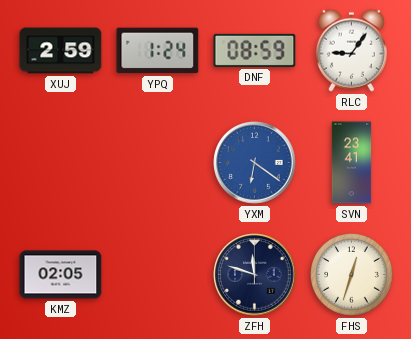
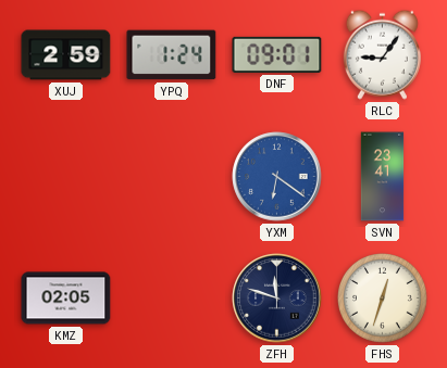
DNF: 08:59 -> 09:01 (277, 54)
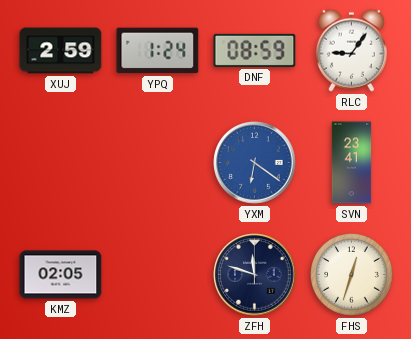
DNF: 09:01 -> 08:59 (255, 50)
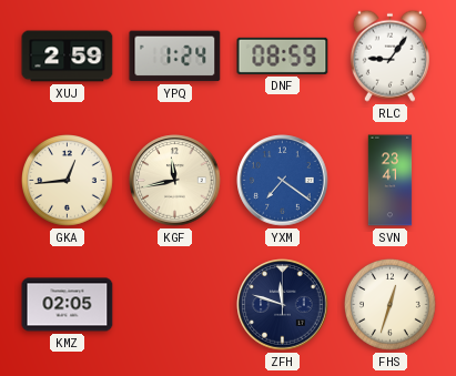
GKA: none -> 12:44 (68, 181)
KGF: none -> 11:43 (175, 181)
YXM: 6:21 -> 7:21 (283, 181)
